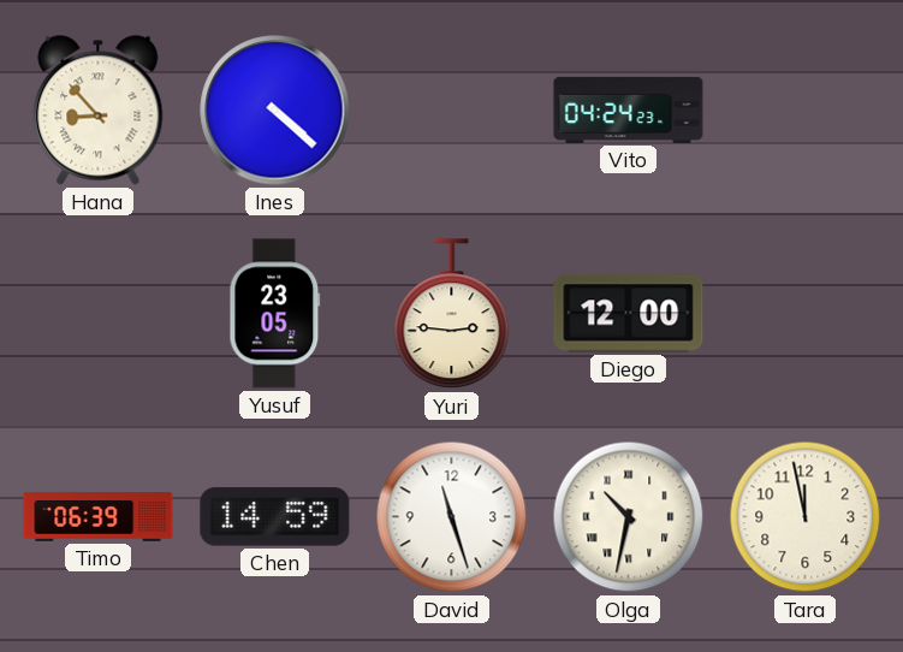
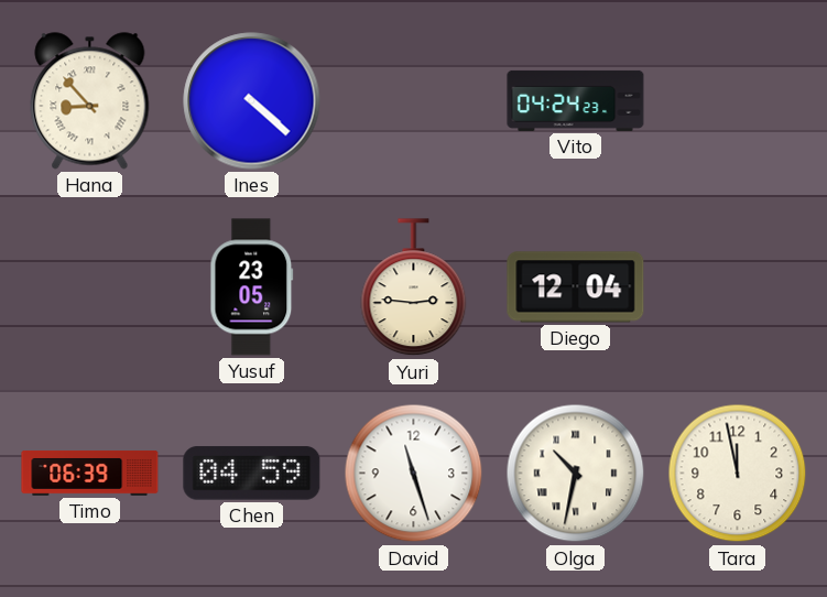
Diego: 12:00 -> 12:04 (576, 287)
Chen: 14:59 -> 04:59 (252, 474)
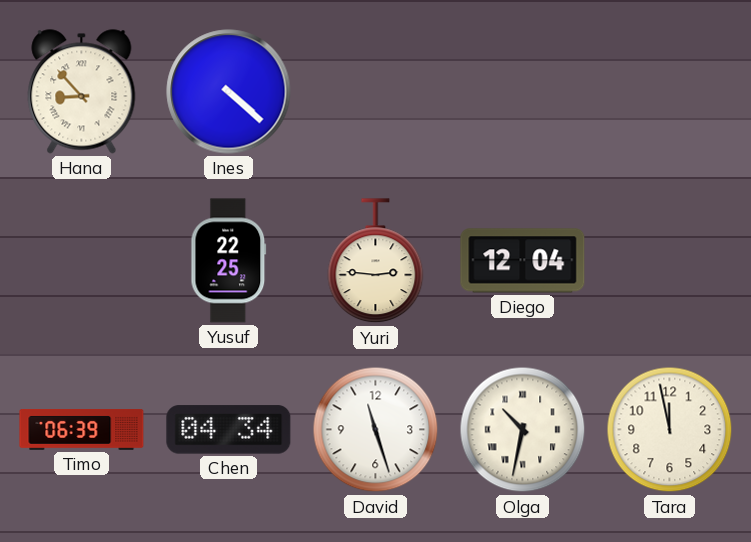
Vito: 04:24 -> none (576, 100)
Yusuf: 23:05 -> 22:25 (229, 261)
Chen: 04:59 -> 04:34 (229, 430)
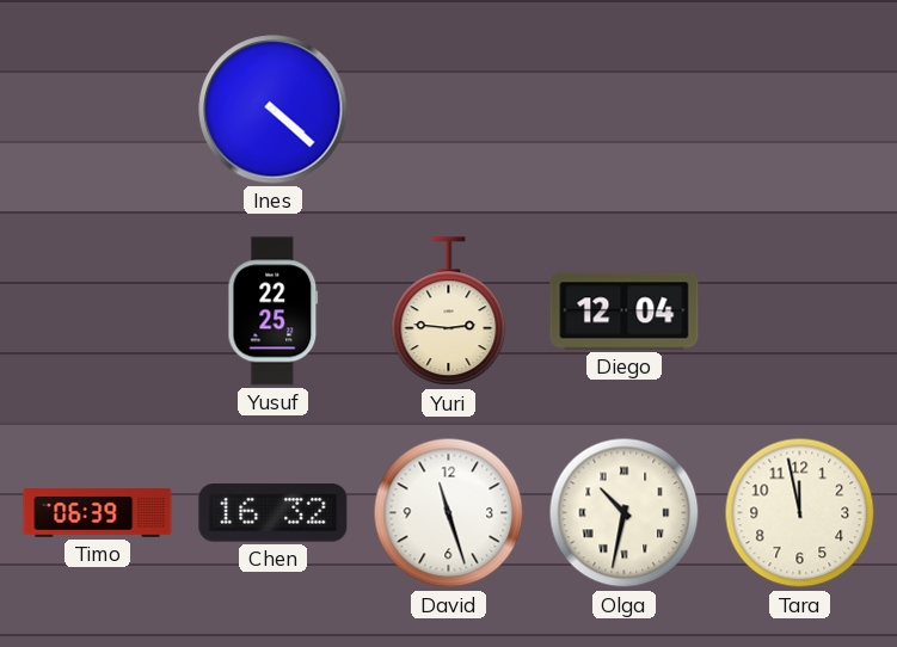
Hana: 8:53 -> none (82, 92)
Chen: 04:34 -> 16:32 (274, 513)
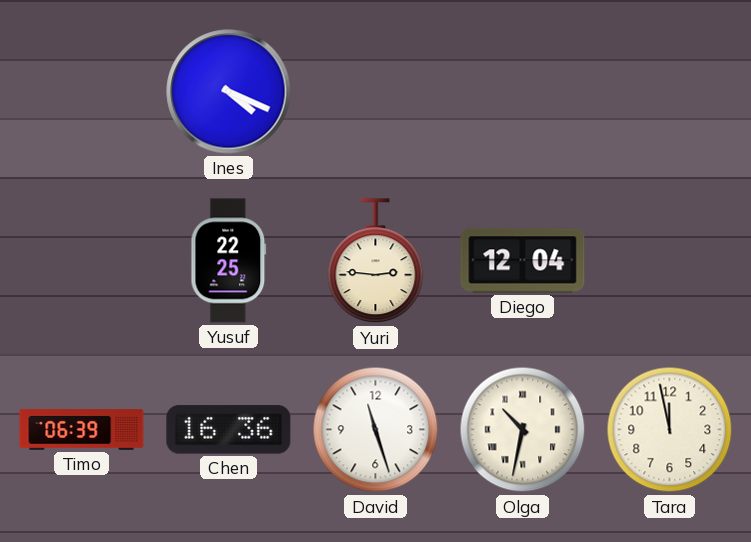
Ines: 4:22 -> 4:19 (229, 92)
Chen: 16:32 -> 16:36 (229, 430)
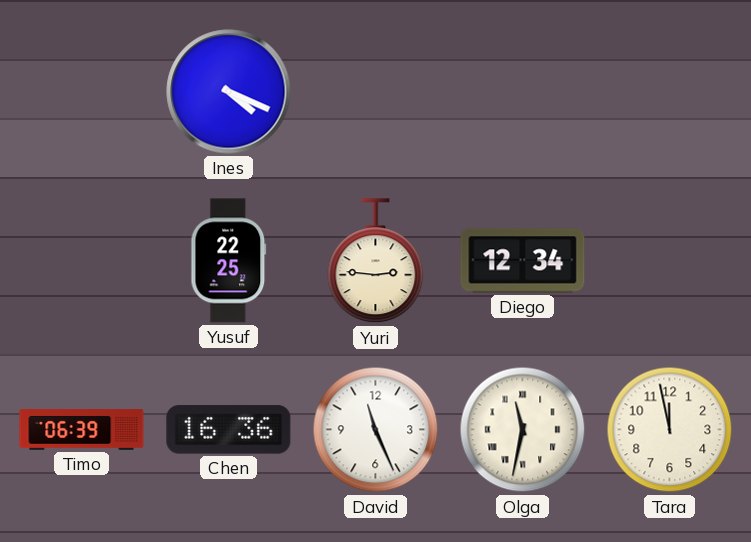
Diego: 12:04 -> 12:34 (523, 261)
David: 11:27 -> 11:26 (376, 430)
Olga: 10:32 -> 11:32 (523, 430)
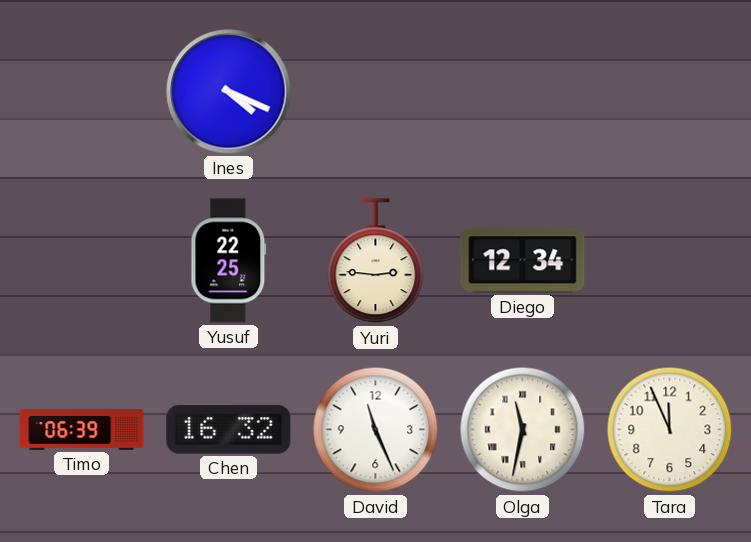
Chen: 16:36 -> 16:32 (229, 430)
Tara: 11:58 -> 11:56 (670, 430)
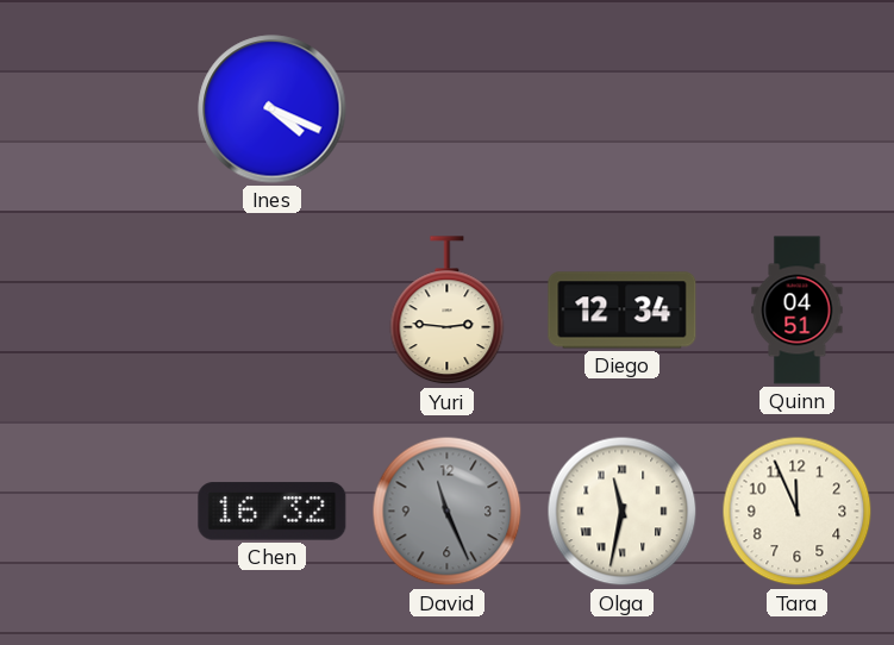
Yusuf: 22:25 -> none (229, 261)
Quinn: none -> 04:51 (798, 311)
Timo: 06:39 -> none (82, 430)
David dial: white -> grey (448, 512)
